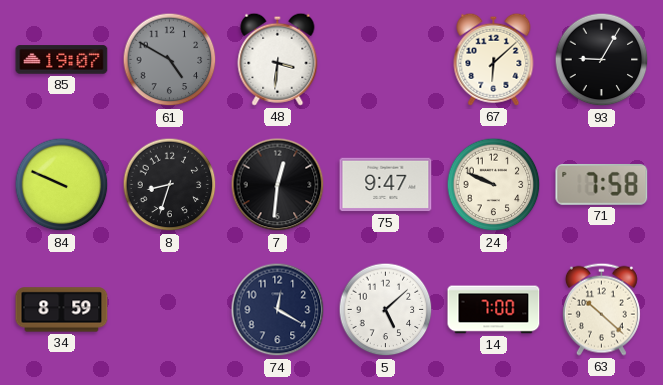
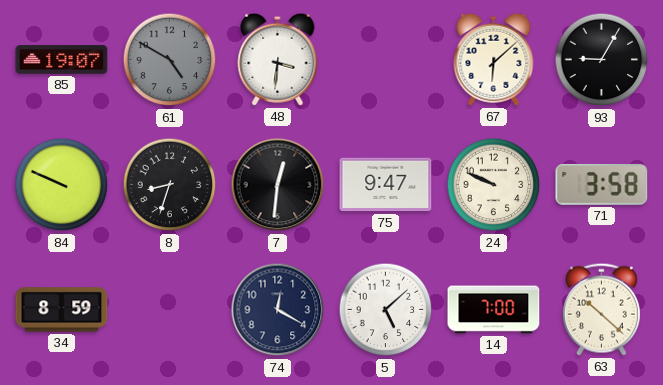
71: 7:58 -> 3:58 (602, 184)
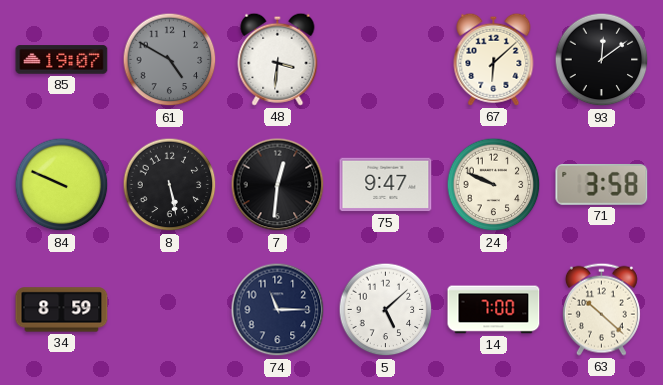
93: 9:05 -> 12:09 (602, 60)
8: 8:33 -> 5:28 (170, 185)
74: 12:20 -> 11:15 (278, 310)
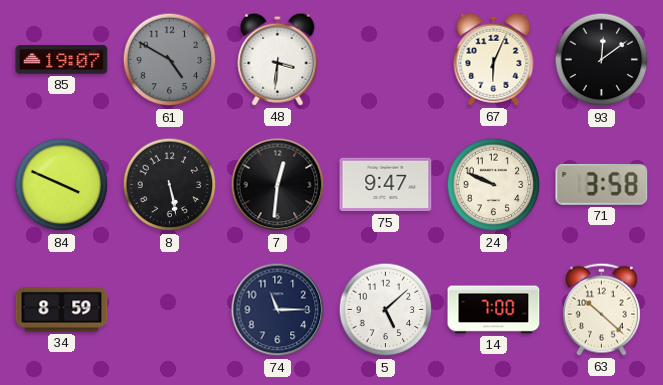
67: 6:08 -> 6:04 (494, 59)
84: 9:49 -> 3:49 (62, 185)
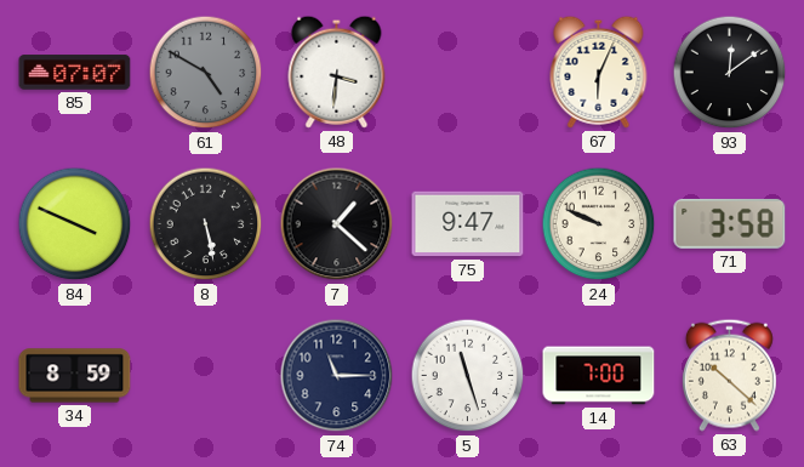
85: 19:07 -> 07:07 (75, 73)
7: 12:31 -> 1:22 (337, 224)
5: 5:08 -> 11:27 (468, 376)
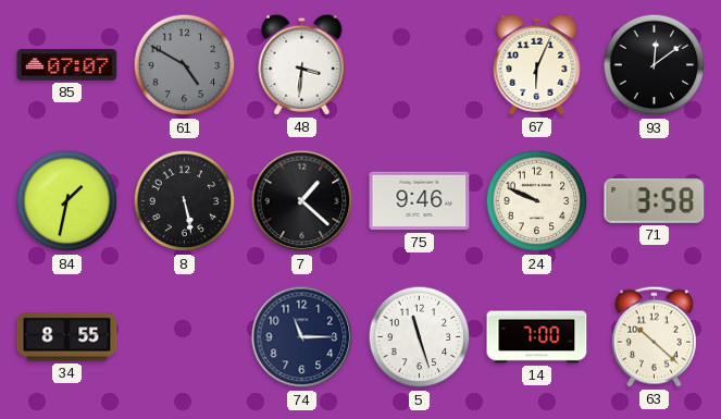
84: 3:49 -> 1:32 (67, 201)
75: 9:47 -> 9:46 (420, 201)
34: 8:59 -> 8:55 (67, 337)
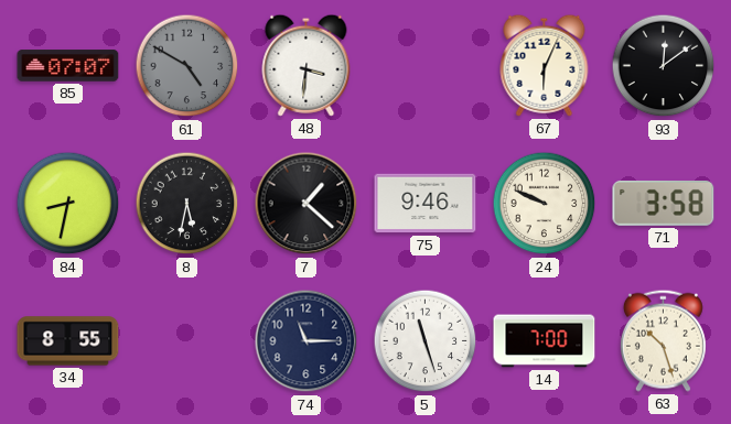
84: 1:32 -> 8:32 (68, 204)
8: 5:28 -> 5:32 (187, 204)
63: 10:22 -> 10:27 (663, 340)
